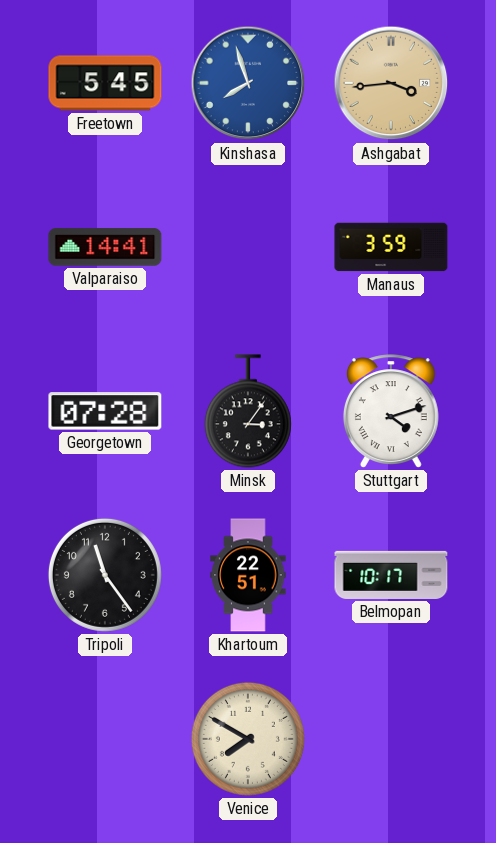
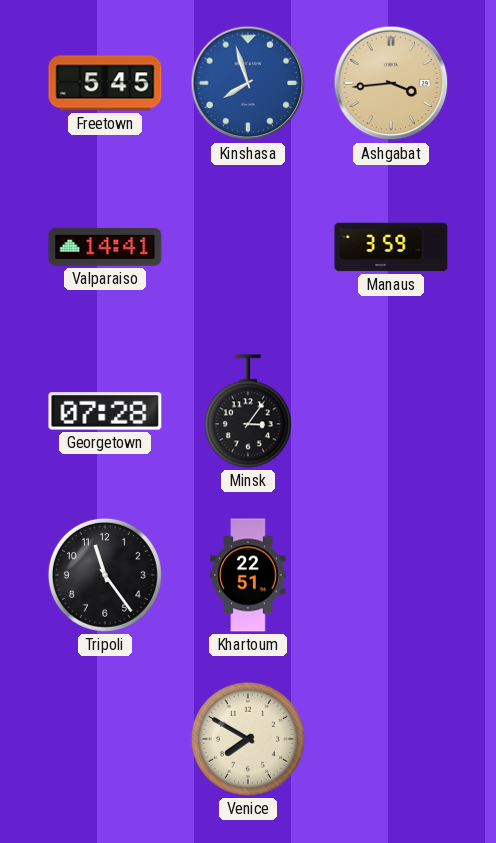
Stuttgart: 4:12 -> none (391, 411)
Belmopan: 10:17 -> none (391, 575)
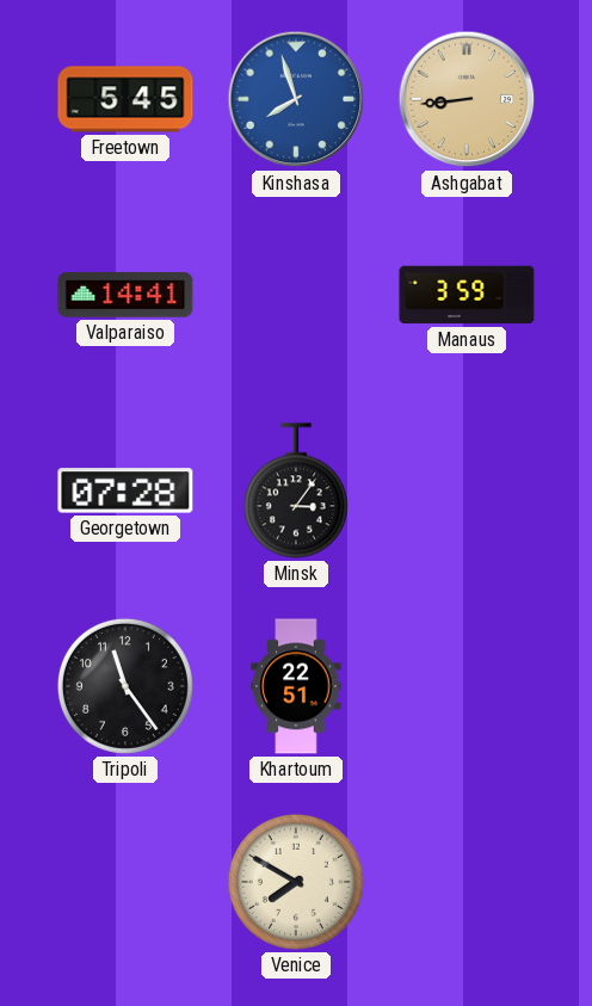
Ashgabat: 3:44 -> 8:44 (467, 99)
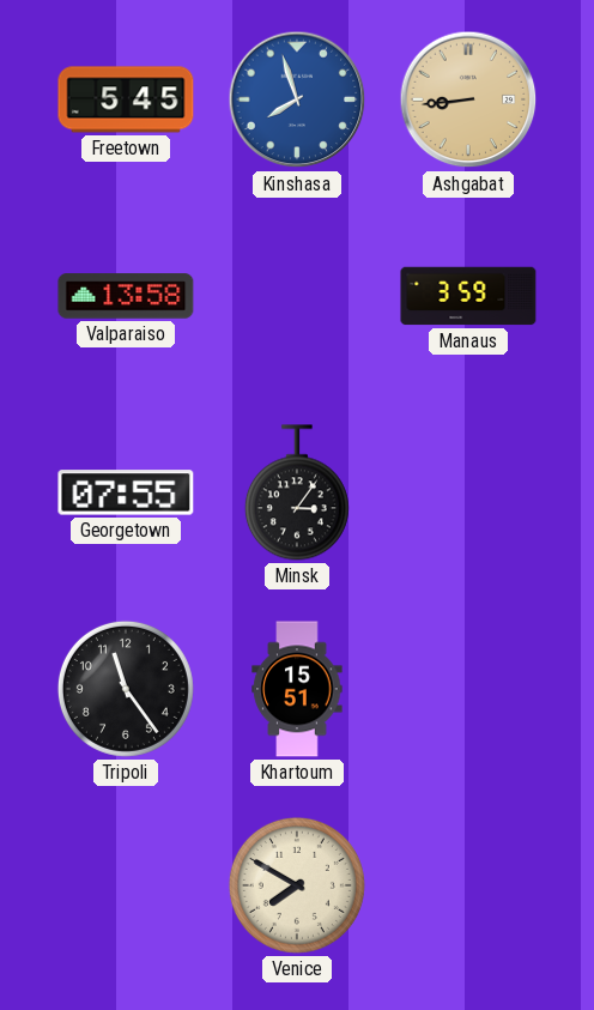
Valparaiso: 14:41 -> 13:58 (126, 296)
Georgetown: 07:28 -> 07:55 (126, 492)
Khartoum: 22:51 -> 15:51 (297, 689)
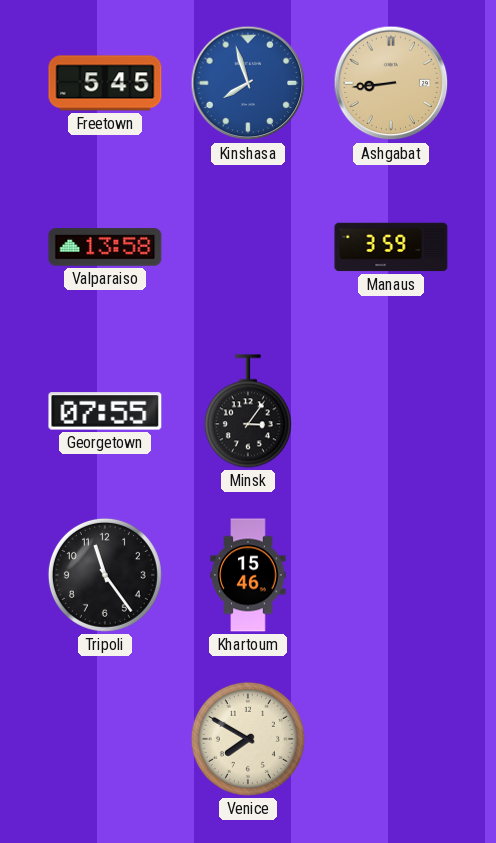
Khartoum: 15:51 -> 15:46 (248, 575)
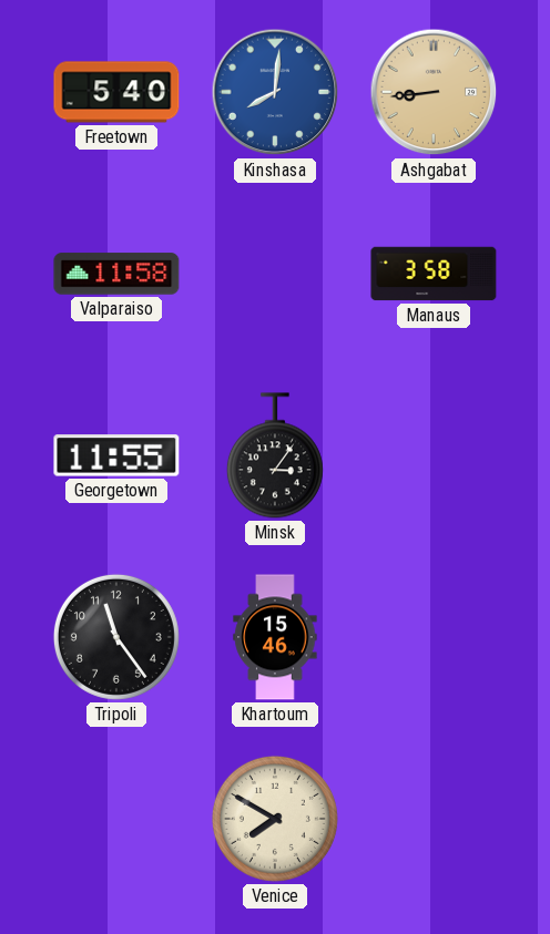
Freetown: 5:45 -> 5:40 (116, 92)
Kinshasa: 7:57 -> 8:01 (275, 92)
Valparaiso: 13:58 -> 11:58 (116, 274)
Manaus: 3:59 -> 3:58 (434, 274)
Georgetown: 07:55 -> 11:55 (116, 455)
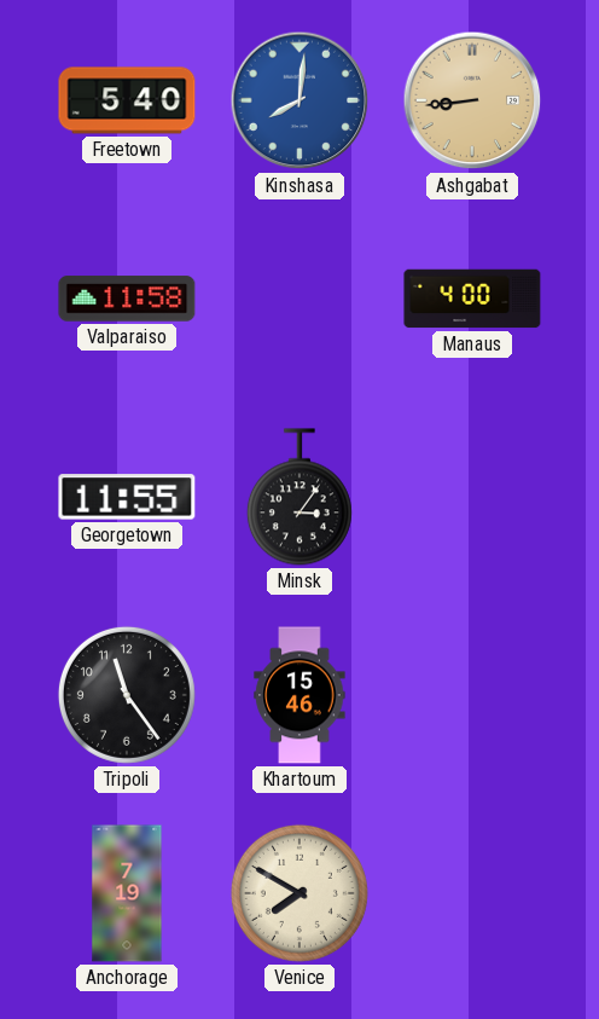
Manaus: 3:58 -> 4:00 (472, 299)
Anchorage: none -> 7:19 (127, 893)
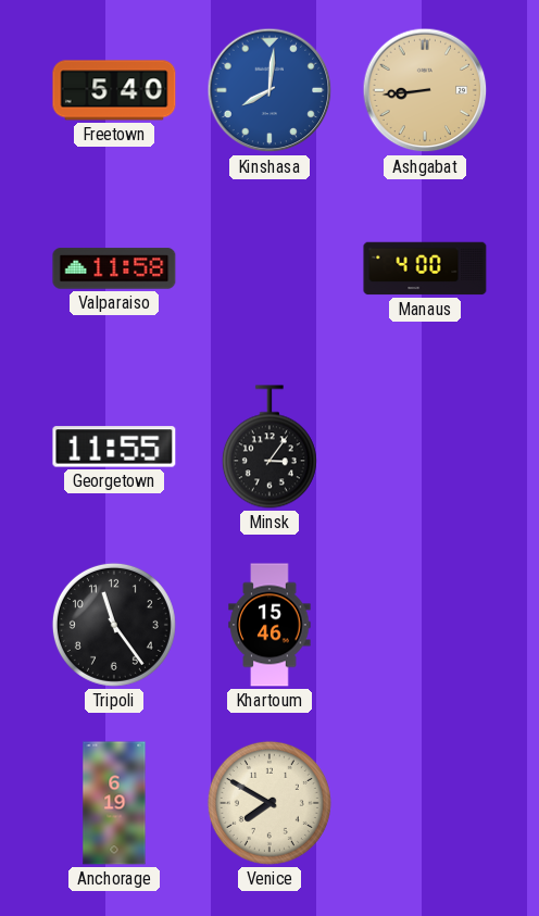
Anchorage: 7:19 -> 6:19 (114, 803)
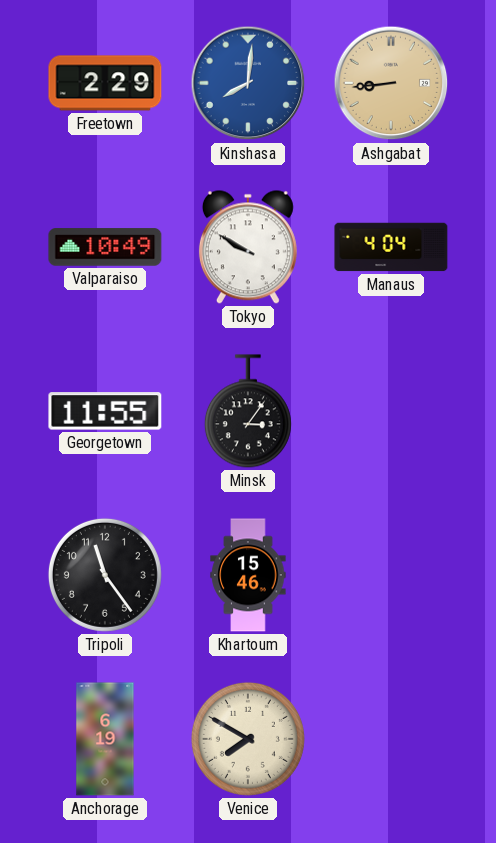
Freetown: 5:40 -> 2:29 (105, 83)
Valparaiso: 11:58 -> 10:49 (105, 247)
Tokyo: none -> 9:50 (248, 247)
Manaus: 4:00 -> 4:04 (391, 247)
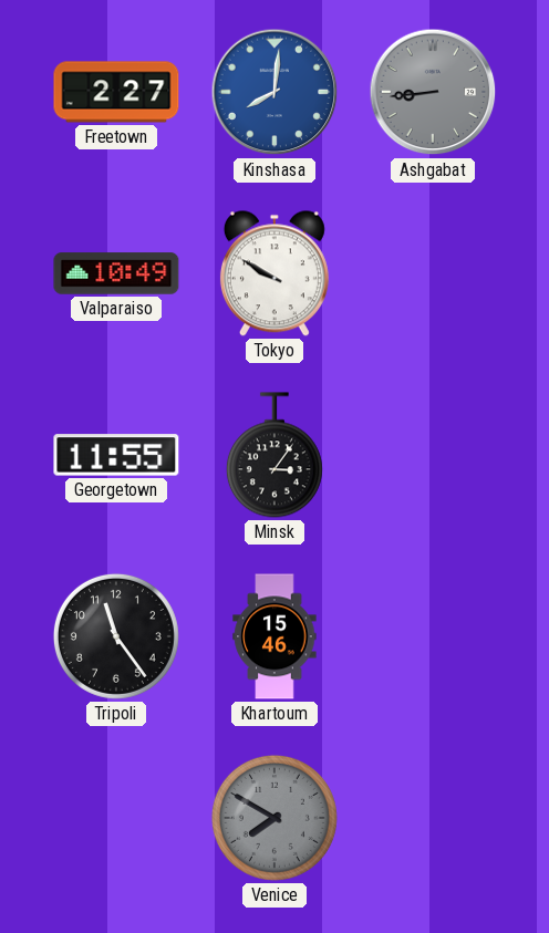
Freetown: 2:29 -> 2:27 (116, 92)
Ashgabat dial: champagne -> grey (433, 92)
Manaus: 4:04 -> none (391, 247)
Anchorage: 6:19 -> none (105, 739)
Venice dial: cream -> grey (274, 818)
